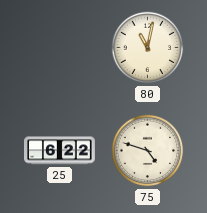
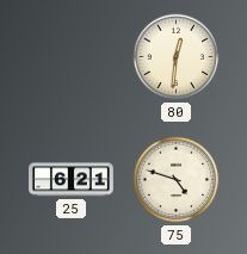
80: 11:02 -> 12:31 (177, 57)
25: 6:22 -> 6:21 (72, 180)
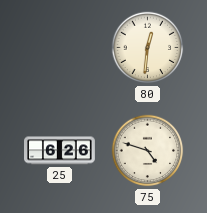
25: 6:21 -> 6:26 (60, 151)
